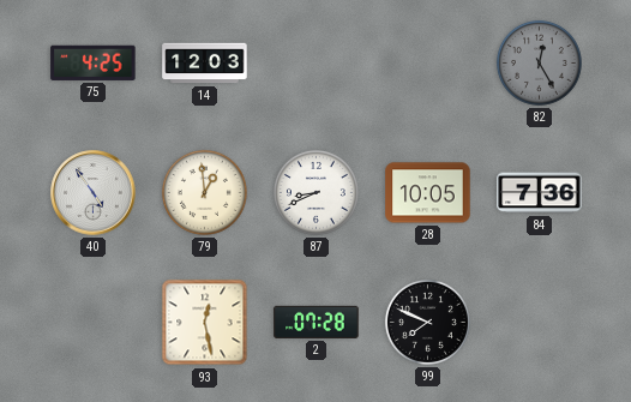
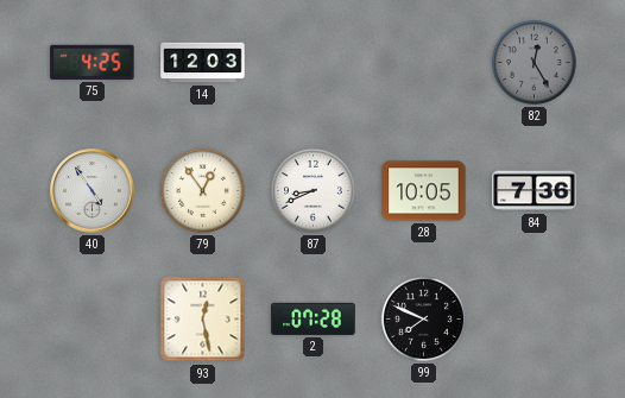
79: 12:59 -> 12:54 (202, 190)
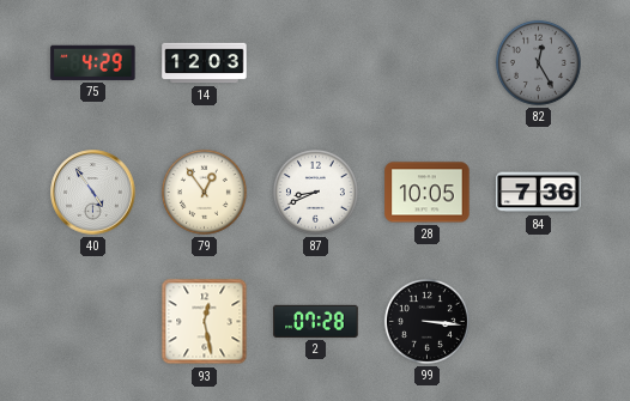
75: 4:25 -> 4:29 (93, 62)
99: 7:49 -> 3:16 (426, 321)
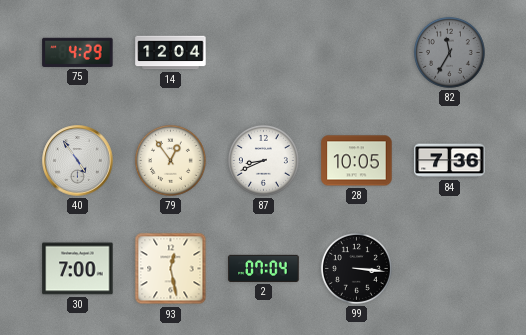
14: 12:03 -> 12:04 (171, 53)
82: 12:25 -> 11:35 (449, 52)
30: none -> 7:00 (78, 269)
2: 07:28 -> 07:04 (264, 268)
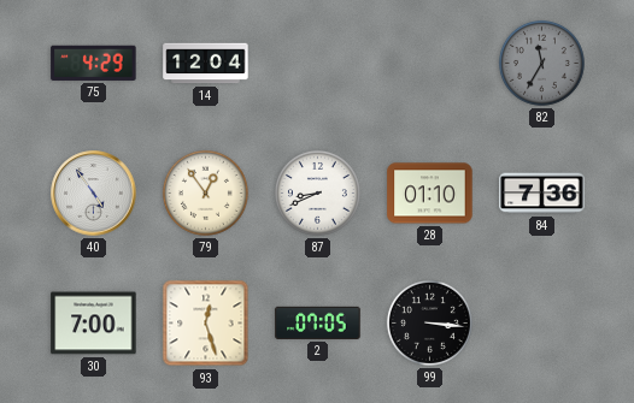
28: 10:05 -> 01:10 (430, 194)
93: 12:28 -> 12:27 (206, 324)
2: 07:04 -> 07:05 (318, 322)
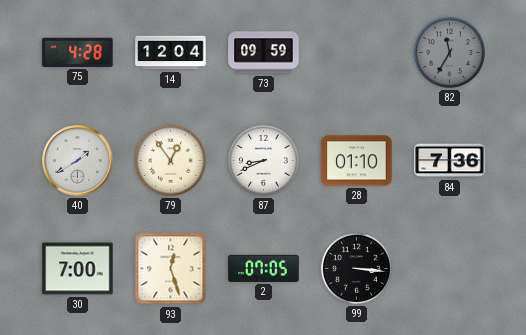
75: 4:29 -> 4:28 (78, 52)
73: none -> 09:59 (264, 53)
40: 4:54 -> 1:40 (78, 161)
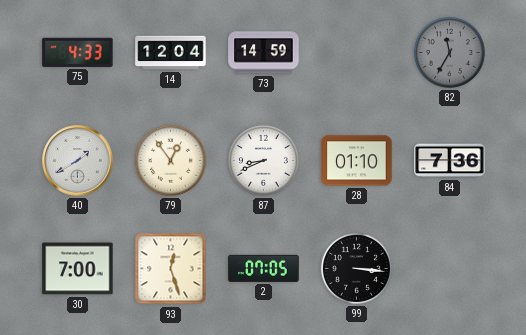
75: 4:28 -> 4:33 (78, 52)
73: 09:59 -> 14:59 (264, 53)
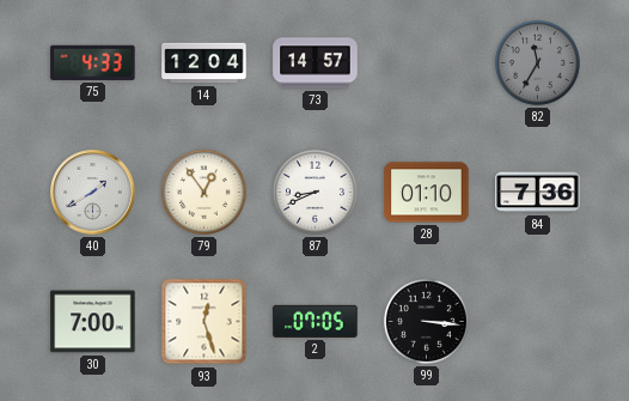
73: 14:59 -> 14:57 (316, 63)
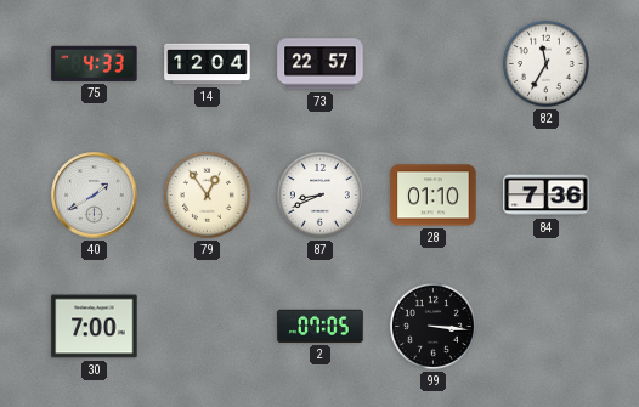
73: 14:57 -> 22:57 (321, 64)
82 dial: grey -> white (545, 63)
93: 12:27 -> none (204, 322)
